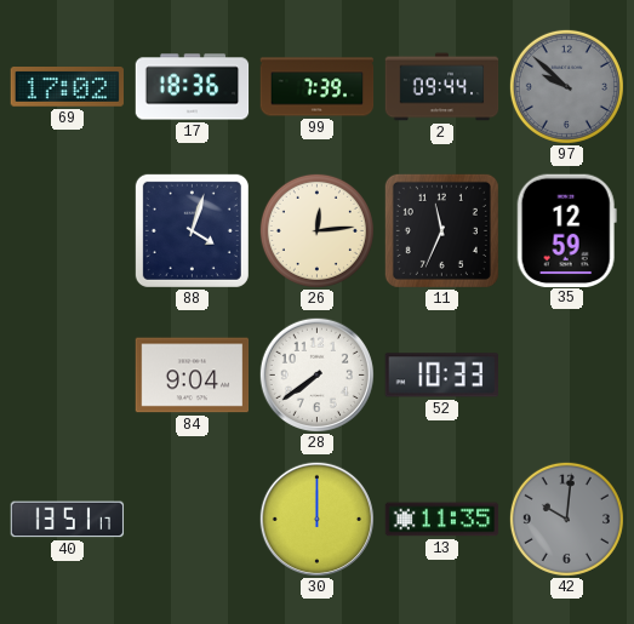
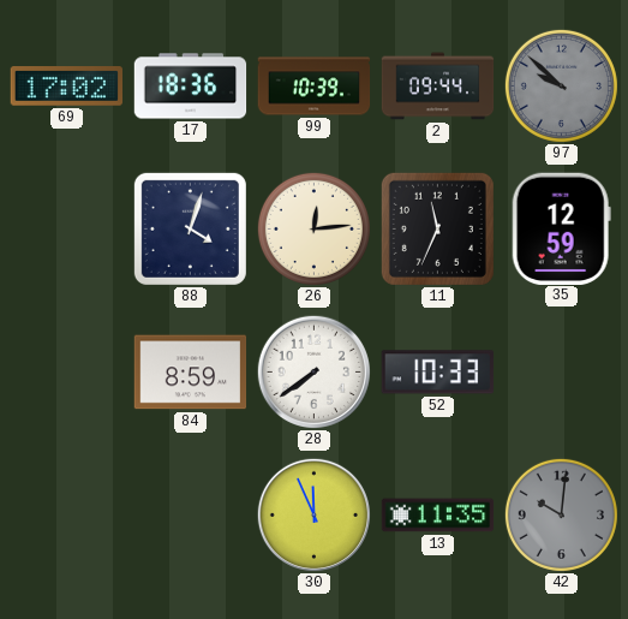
99: 7:39 -> 10:39 (315, 87)
84: 9:04 -> 8:59 (191, 373)
40: 13:51 -> none (68, 520)
30: 12:00 -> 11:56 (313, 514)
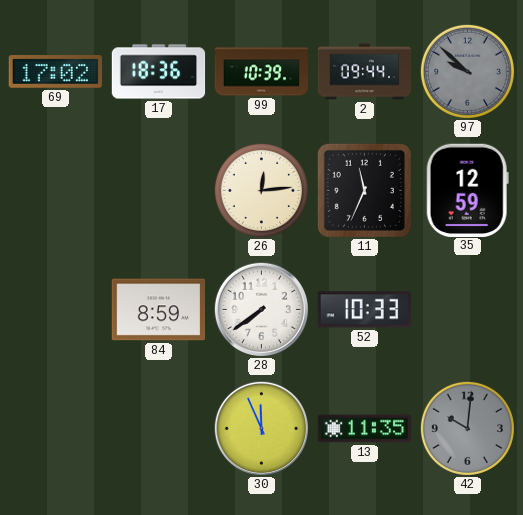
88: 4:03 -> none (190, 228)
